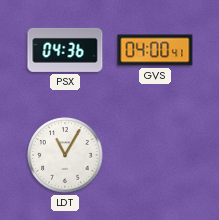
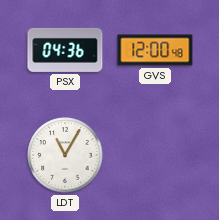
GVS: 04:00 -> 12:00 (155, 50)
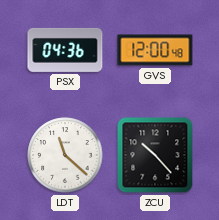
LDT: 11:05 -> 11:22 (65, 155)
ZCU: none -> 10:23 (155, 155)
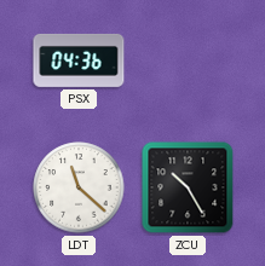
GVS: 12:00 -> none (155, 50)
ZCU: 10:23 -> 10:25 (188, 187)
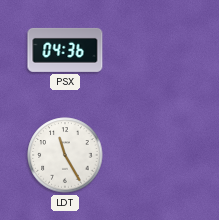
LDT: 11:22 -> 11:25 (65, 155)
ZCU: 10:25 -> none (188, 187)
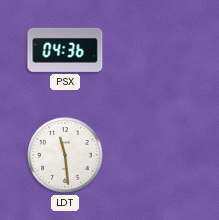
LDT: 11:25 -> 11:29 (65, 155)
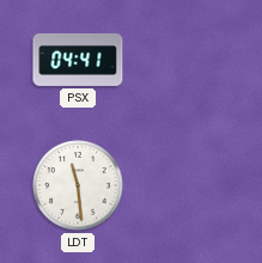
PSX: 04:36 -> 04:41 (78, 60)
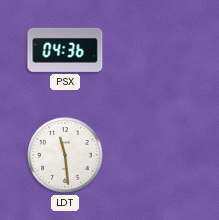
PSX: 04:41 -> 04:36 (65, 50)
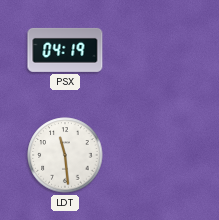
PSX: 04:36 -> 04:19 (65, 50)
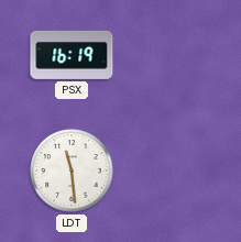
PSX: 04:19 -> 16:19 (72, 55)
